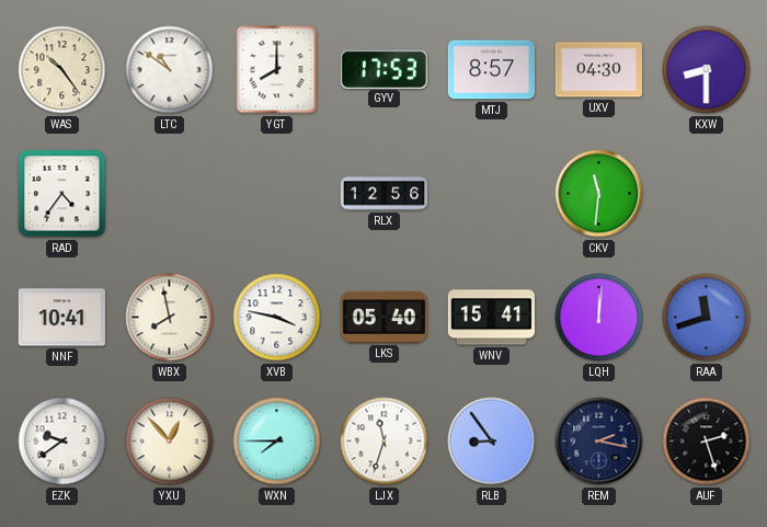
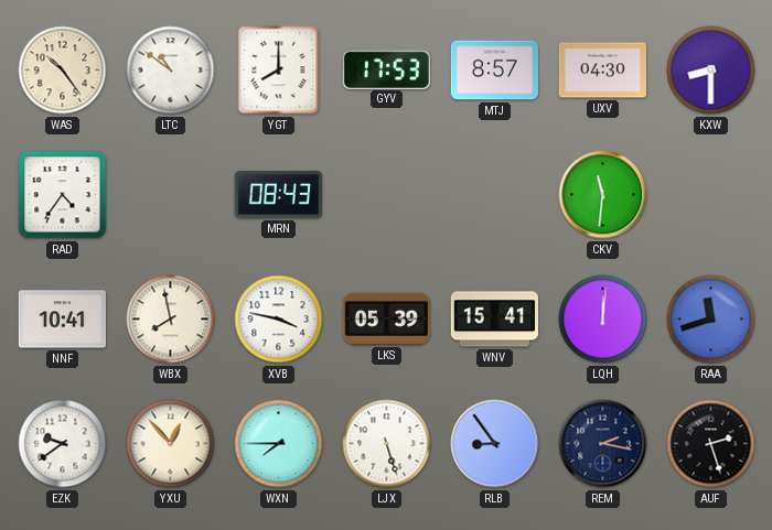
MRN: none -> 08:43 (278, 195)
RLX: 12:56 -> none (385, 194)
LKS: 05:40 -> 05:39 (386, 318)
LJX: 11:33 -> 5:27 (387, 444)
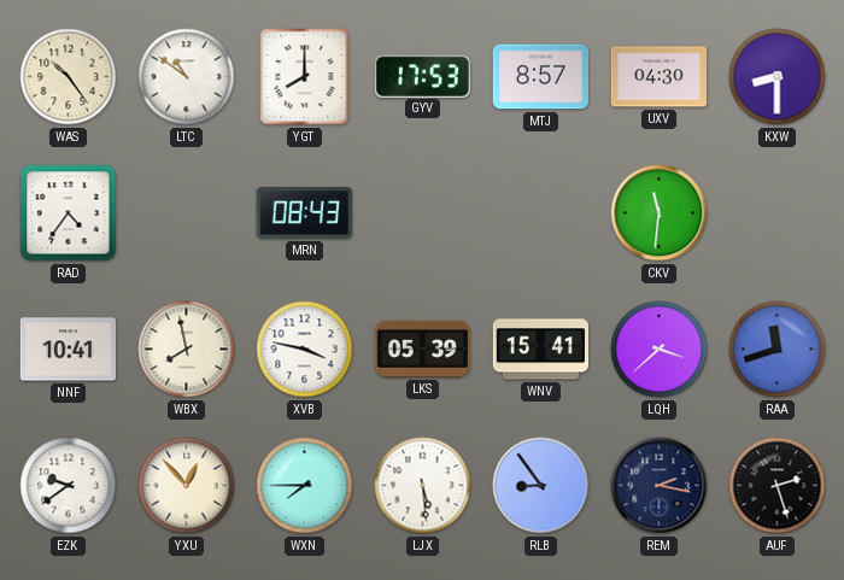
LQH: 12:01 -> 3:38 (660, 350)
LJX: 5:27 -> 5:29 (423, 486)
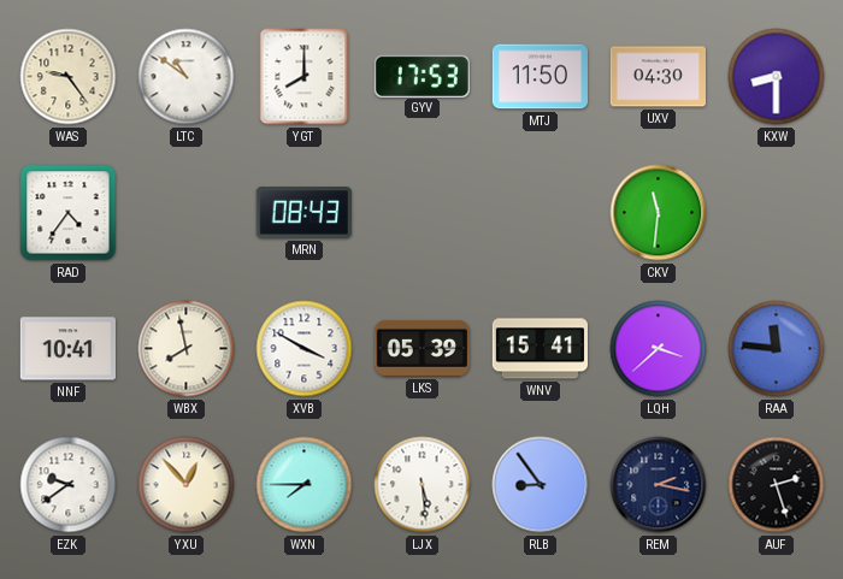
WAS: 10:24 -> 9:24 (69, 77)
MTJ: 8:57 -> 11:50 (540, 77)
XVB: 3:47 -> 3:50 (305, 349)
RAA: 11:42 -> 11:46 (777, 349)
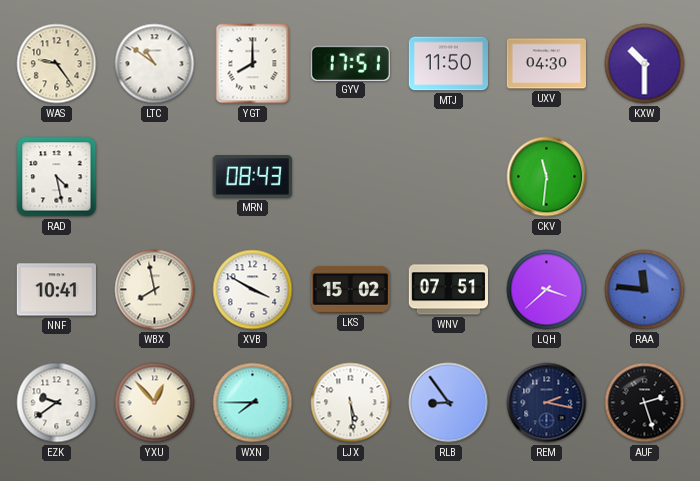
GYV: 17:53 -> 17:51 (350, 63)
KXW: 8:30 -> 10:30 (645, 64)
RAD: 4:36 -> 4:28 (57, 177)
LKS: 05:39 -> 15:02 (350, 289)
WNV: 15:41 -> 07:51 (448, 290)
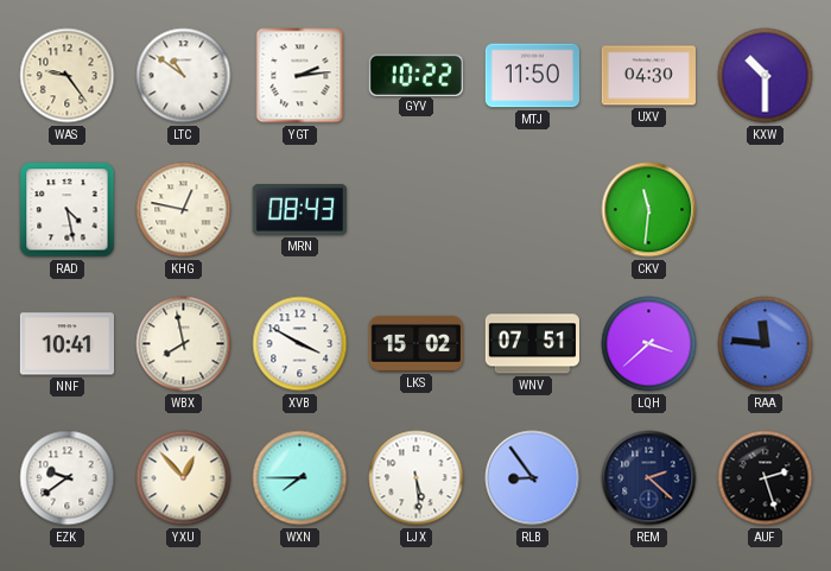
YGT: 8:00 -> 2:14 (300, 76)
GYV: 17:51 -> 10:22 (415, 75)
KHG: none -> 12:47 (184, 210)
REM: 2:17 -> 2:22 (649, 478)
